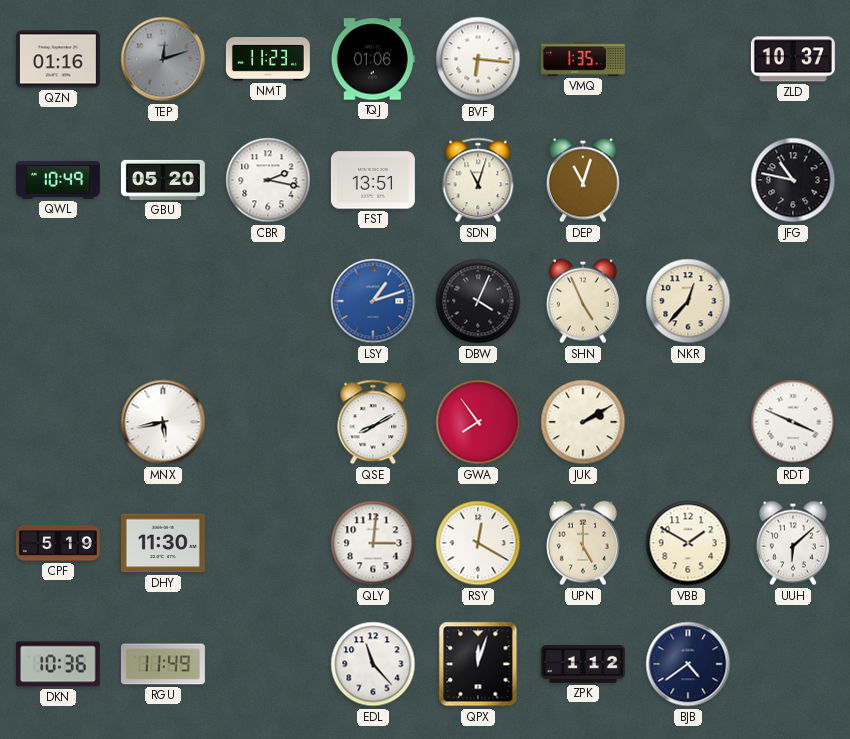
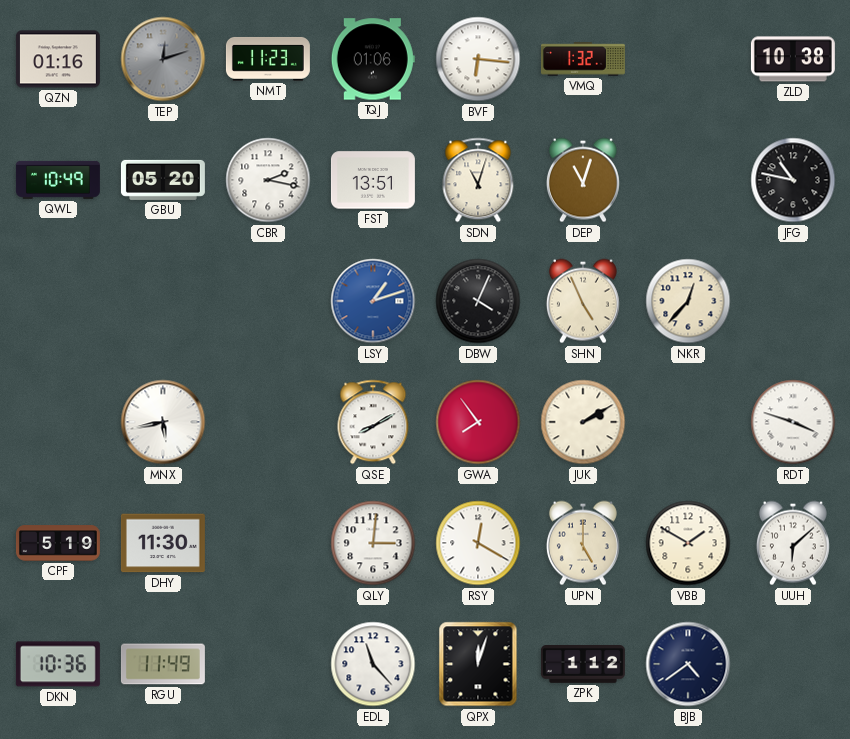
VMQ: 1:35 -> 1:32 (583, 59)
ZLD: 10:37 -> 10:38 (793, 59)
RDT: 3:49 -> 3:48 (793, 422)
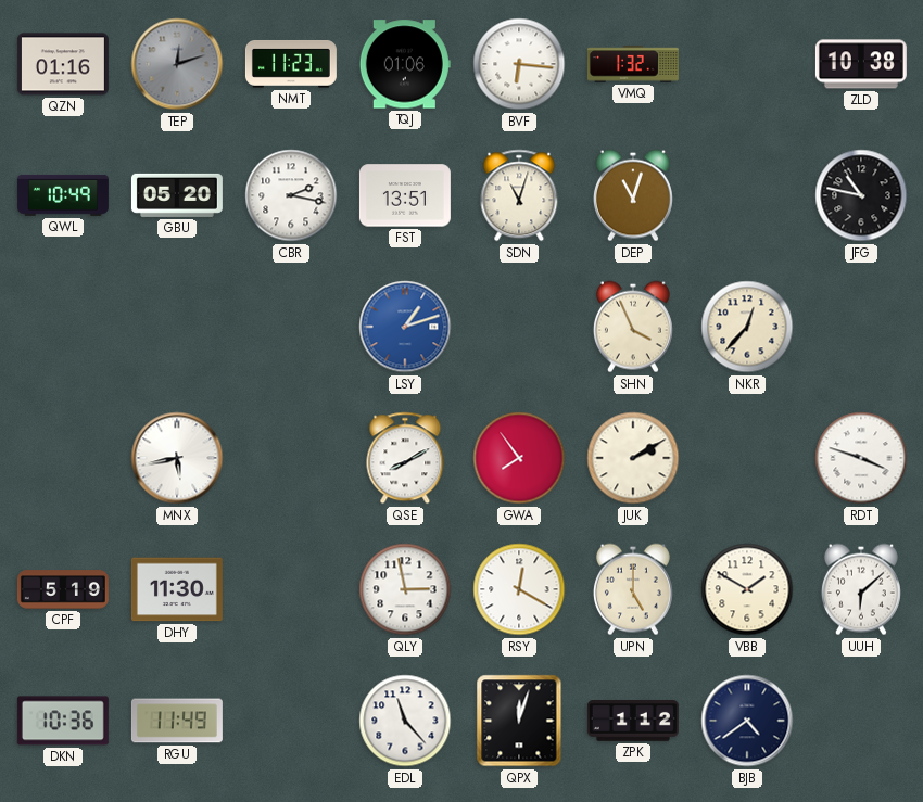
DBW: 4:04 -> none (478, 301)
SHN: 4:56 -> 3:56 (633, 327)
QLY: 3:01 -> 2:58 (405, 589)
